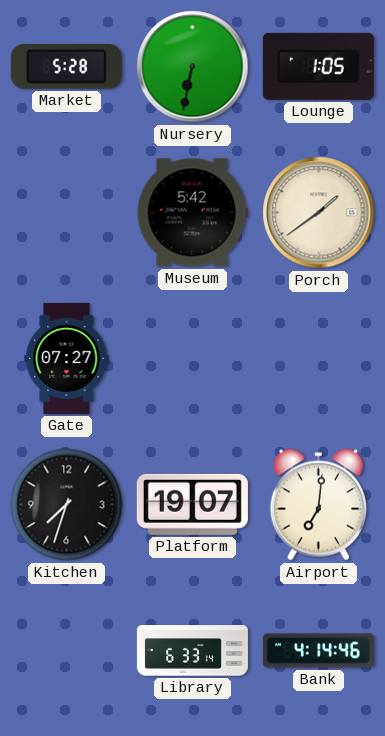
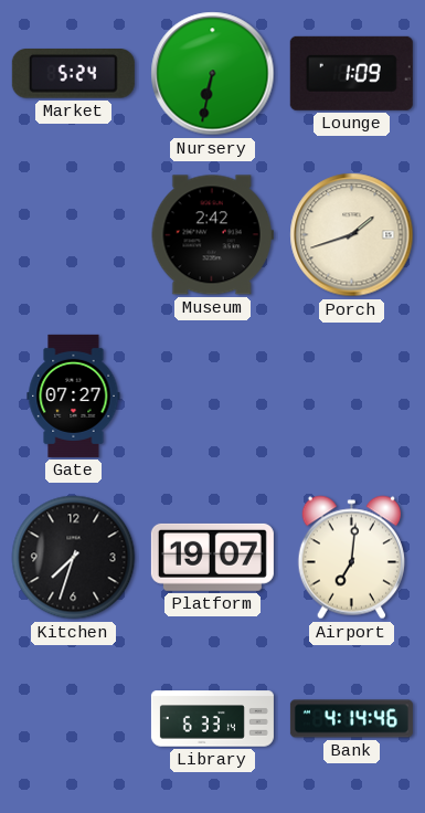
Market: 5:28 -> 5:24 (73, 74)
Lounge: 1:05 -> 1:09 (351, 73)
Museum: 5:42 -> 2:42 (212, 235)
Porch: 1:39 -> 1:42 (352, 235)
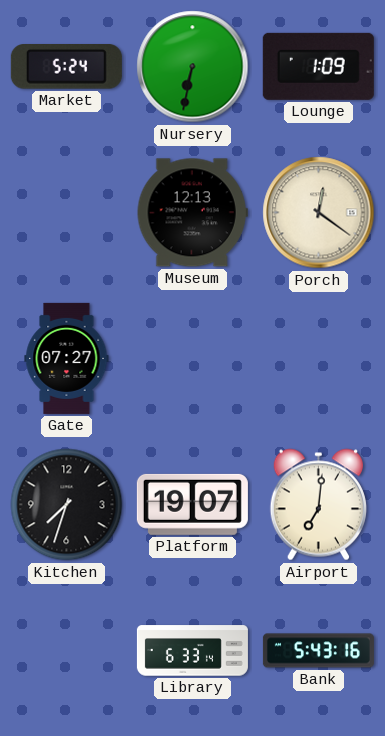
Museum: 2:42 -> 12:13 (192, 213)
Porch: 1:42 -> 12:21 (319, 213)
Bank: 4:14 -> 5:43 (318, 651)
